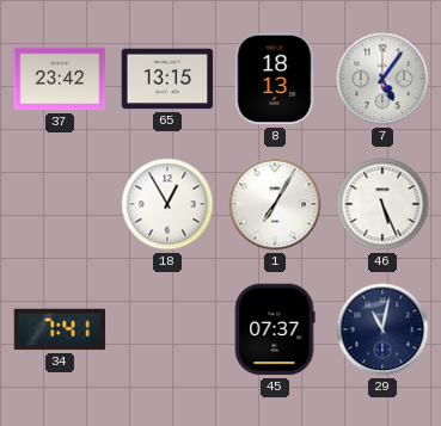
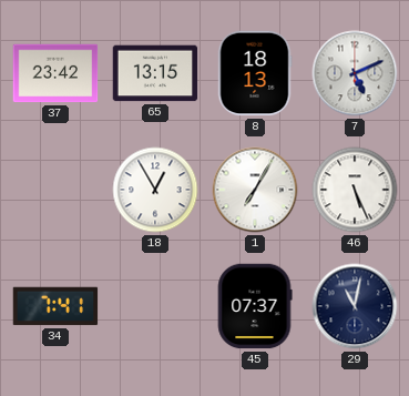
7: 5:06 -> 5:11 (355, 73)
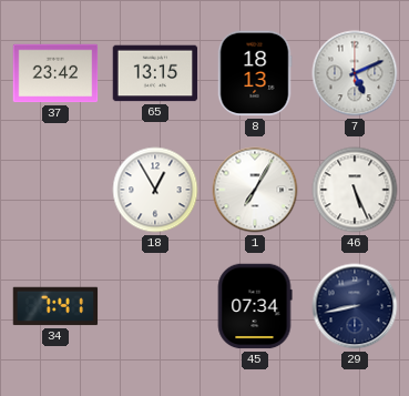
45: 07:37 -> 07:34 (255, 306)
29: 11:02 -> 8:43 (355, 306)
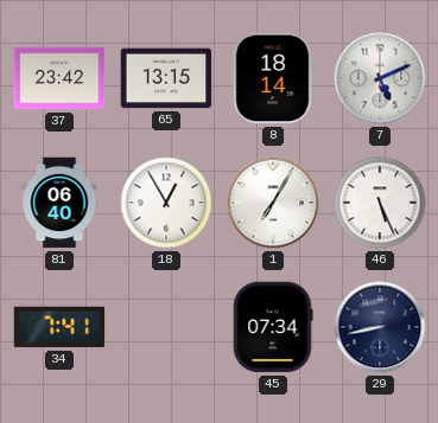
8: 18:13 -> 18:14 (273, 78)
81: none -> 06:40 (59, 203)
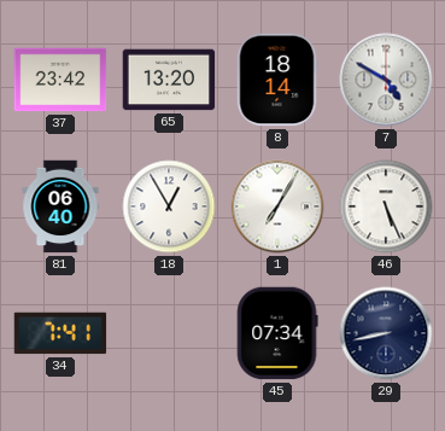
65: 13:15 -> 13:20 (169, 80)
7: 5:11 -> 4:50 (386, 80)
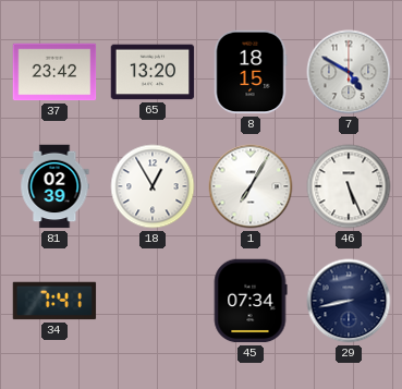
8: 18:14 -> 18:15 (251, 72)
81: 06:40 -> 02:39 (54, 186)
